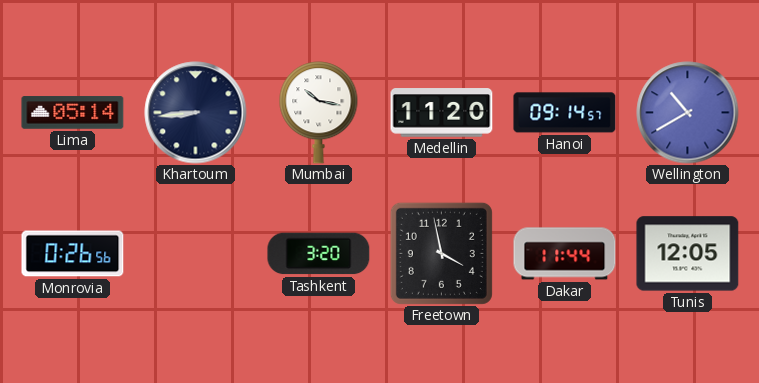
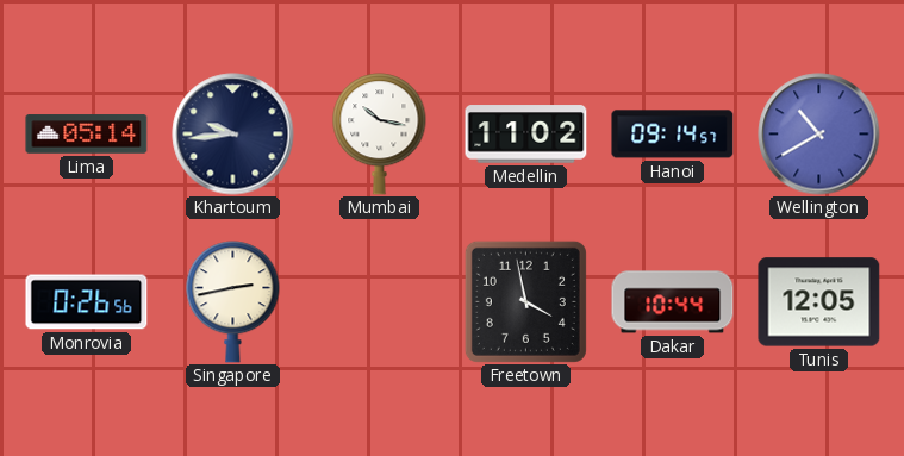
Khartoum: 8:44 -> 9:44 (233, 135)
Medellin: 11:20 -> 11:02 (526, 135)
Singapore: none -> 2:43 (233, 302)
Tashkent: 3:20 -> none (319, 254)
Dakar: 11:44 -> 10:44 (673, 302)
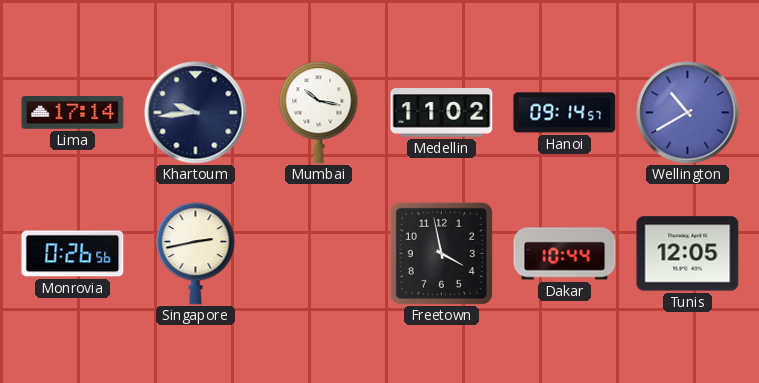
Lima: 05:14 -> 17:14 (73, 113)
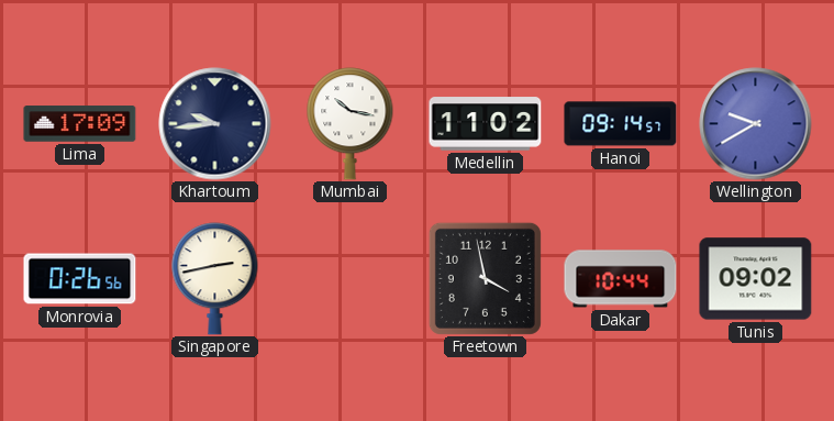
Lima: 17:14 -> 17:09 (80, 124)
Wellington: 10:40 -> 9:40 (756, 124)
Tunis: 12:05 -> 09:02 (756, 279)
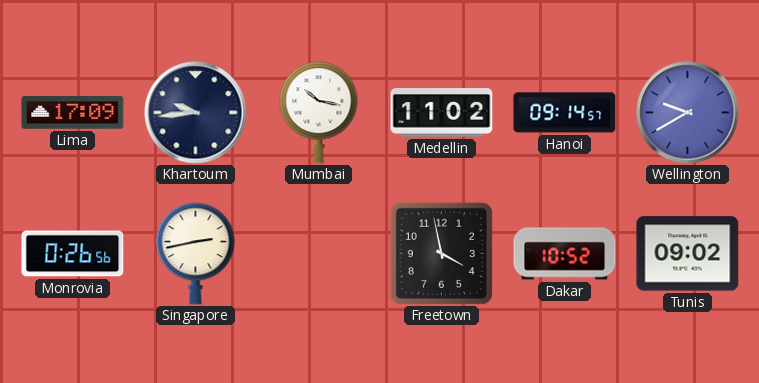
Dakar: 10:44 -> 10:52 (565, 254)
